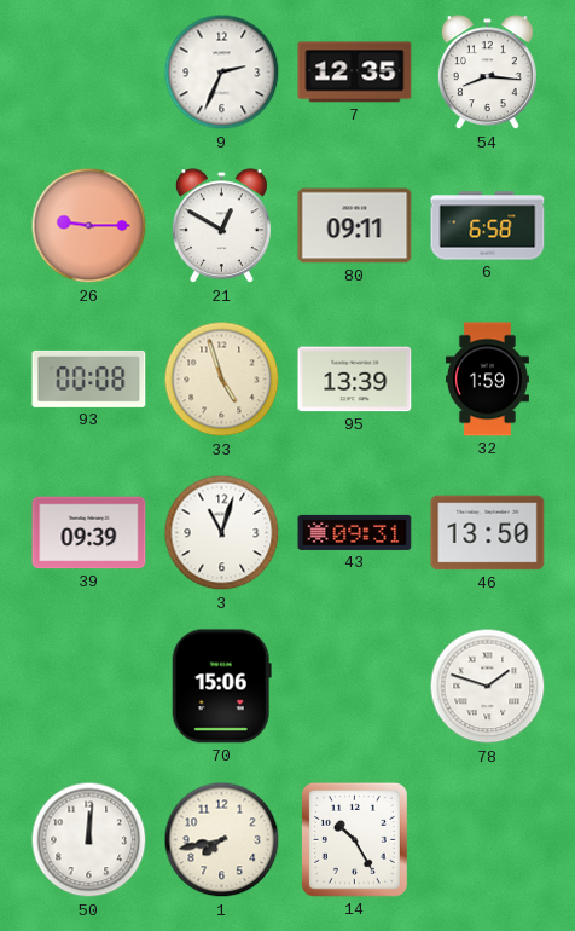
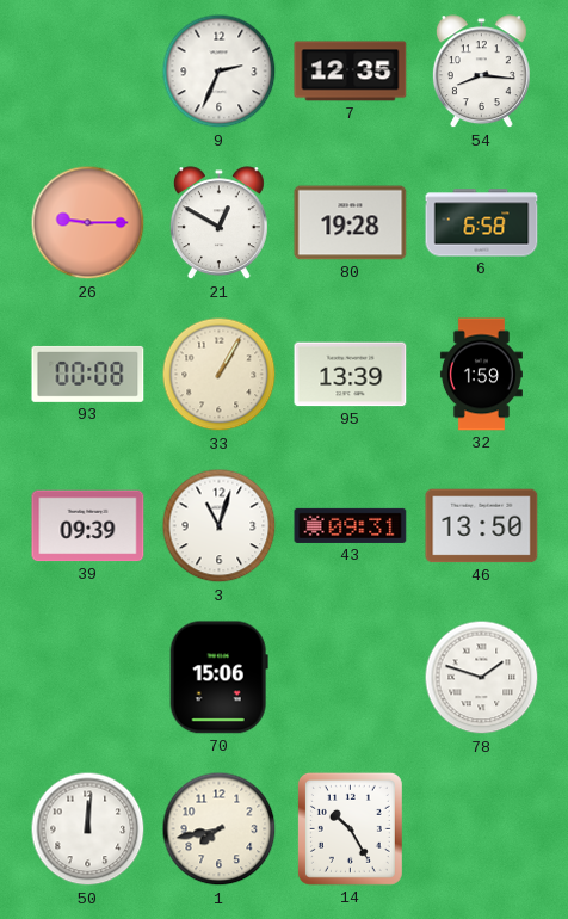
80: 09:11 -> 19:28 (351, 223)
33: 4:57 -> 1:05 (220, 375)
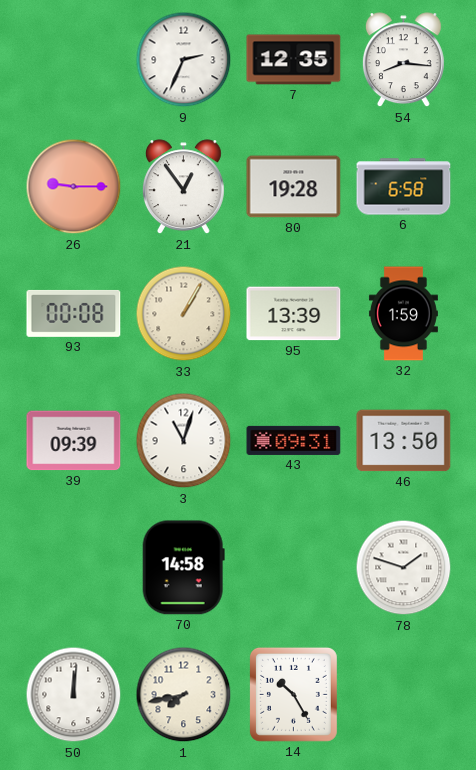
21: 12:50 -> 12:54 (183, 187)
70: 15:06 -> 14:58 (183, 568)
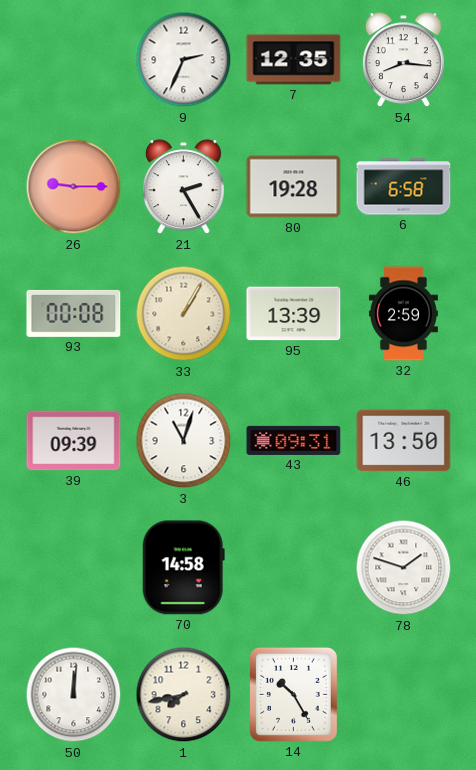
21: 12:54 -> 2:25 (183, 187)
32: 1:59 -> 2:59 (403, 314)
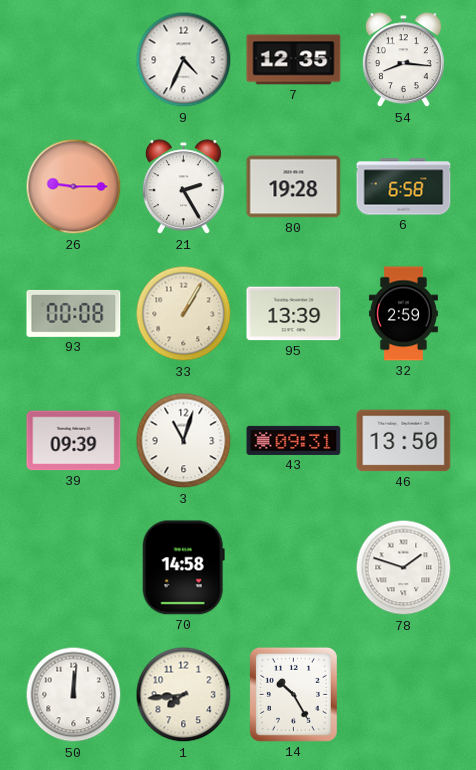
9: 2:34 -> 4:34 (184, 60)
1: 7:43 -> 7:44 (184, 695)
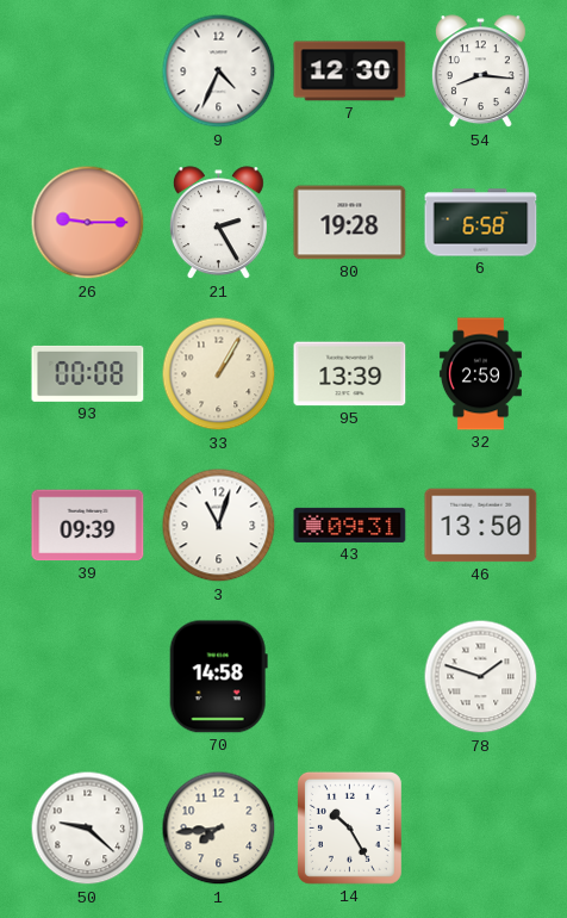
7: 12:35 -> 12:30 (350, 72)
50: 12:01 -> 9:22 (88, 829)
